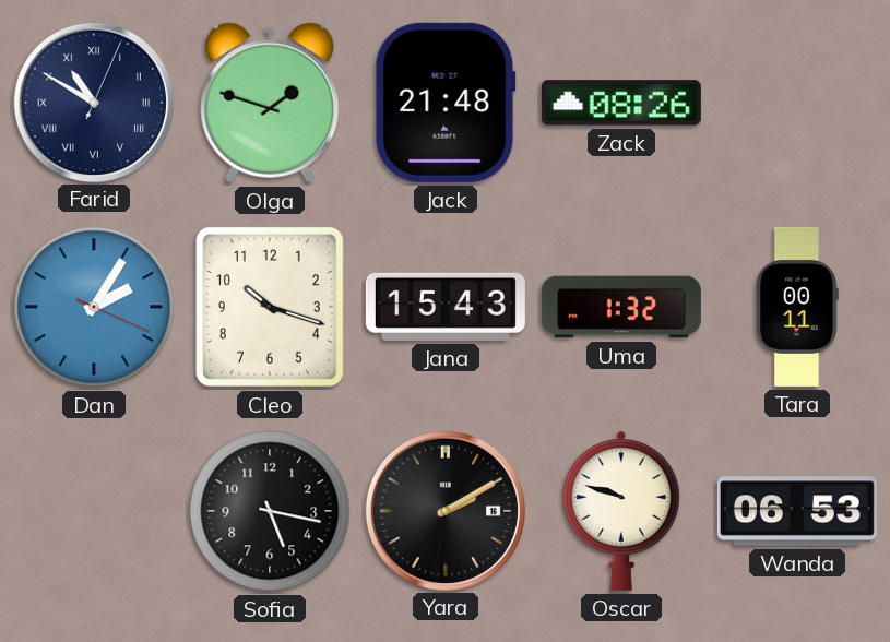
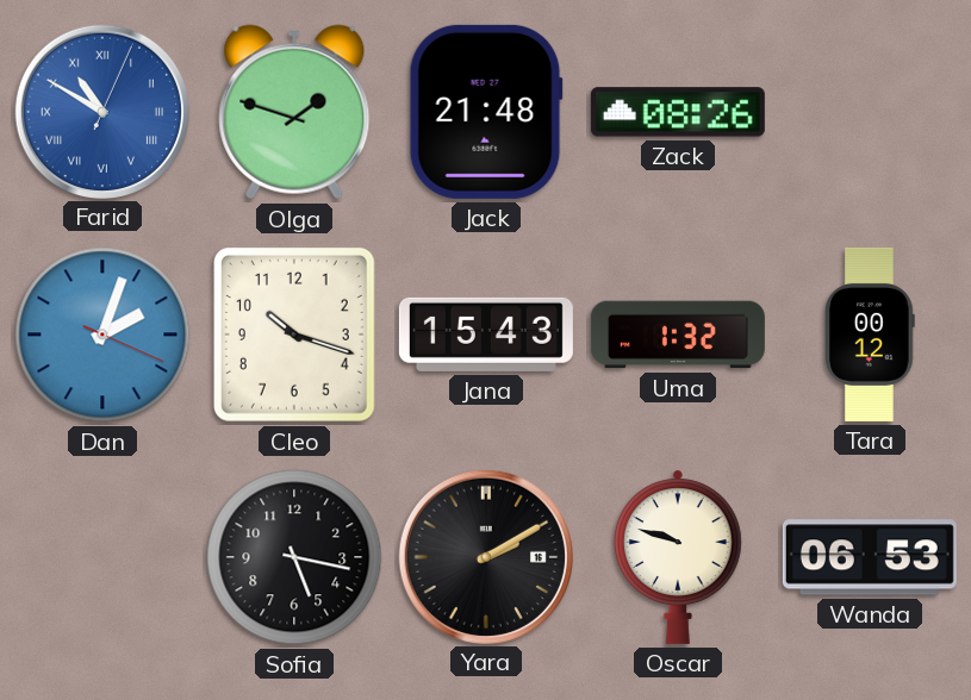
Farid dial: navy -> blue (101, 111)
Dan: 2:05 -> 2:03 (102, 335)
Tara: 00:11 -> 00:12 (871, 335)
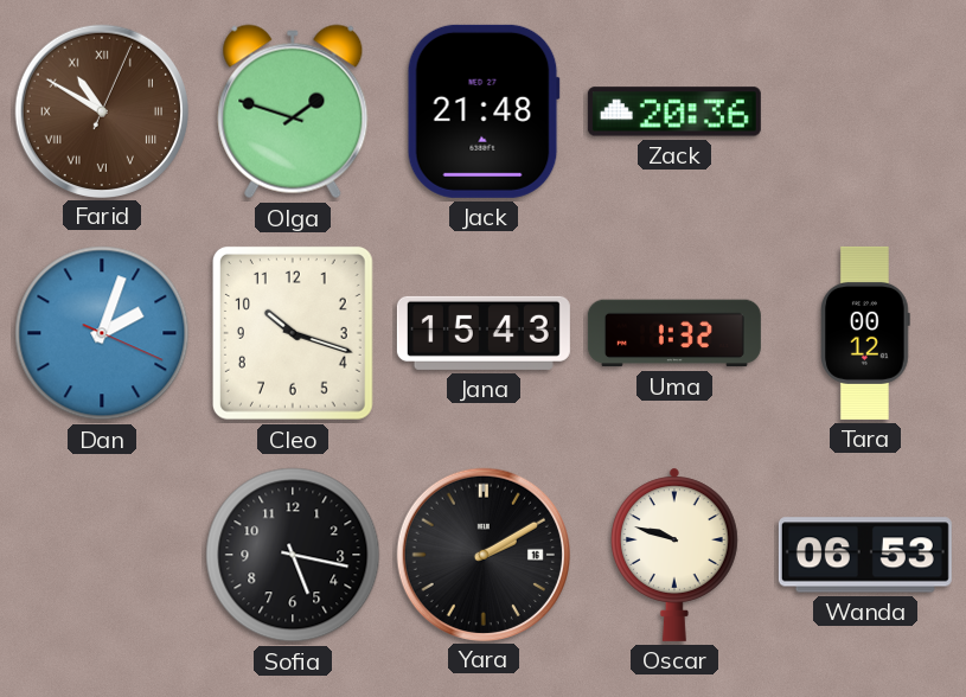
Farid dial: blue -> brown (101, 110)
Zack: 08:26 -> 20:36 (674, 111)
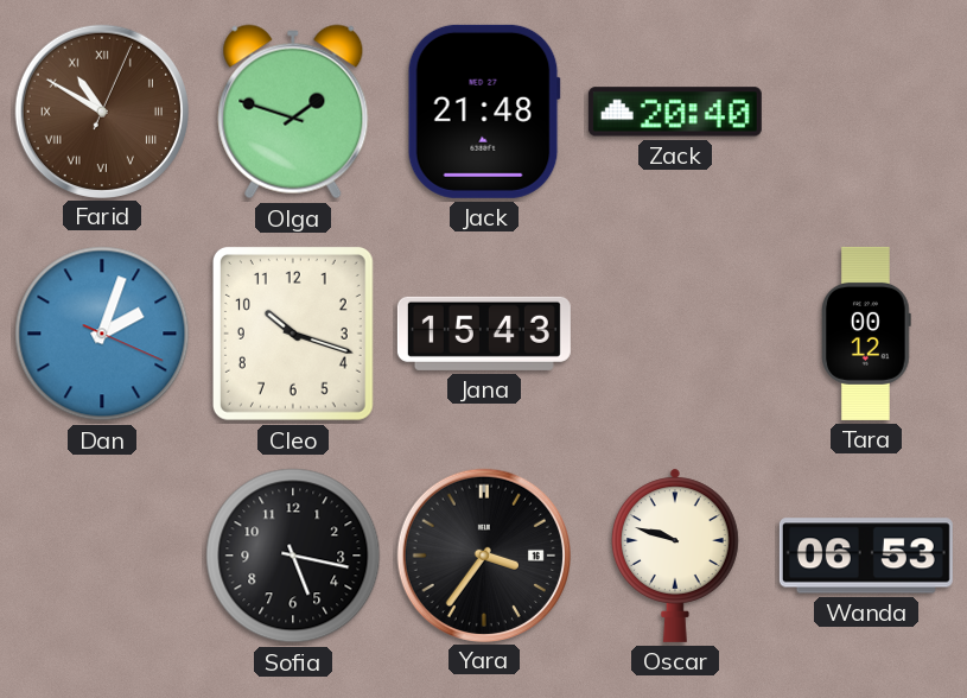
Zack: 20:36 -> 20:40 (675, 112)
Uma: 1:32 -> none (674, 333)
Yara: 2:10 -> 3:36 (483, 554)
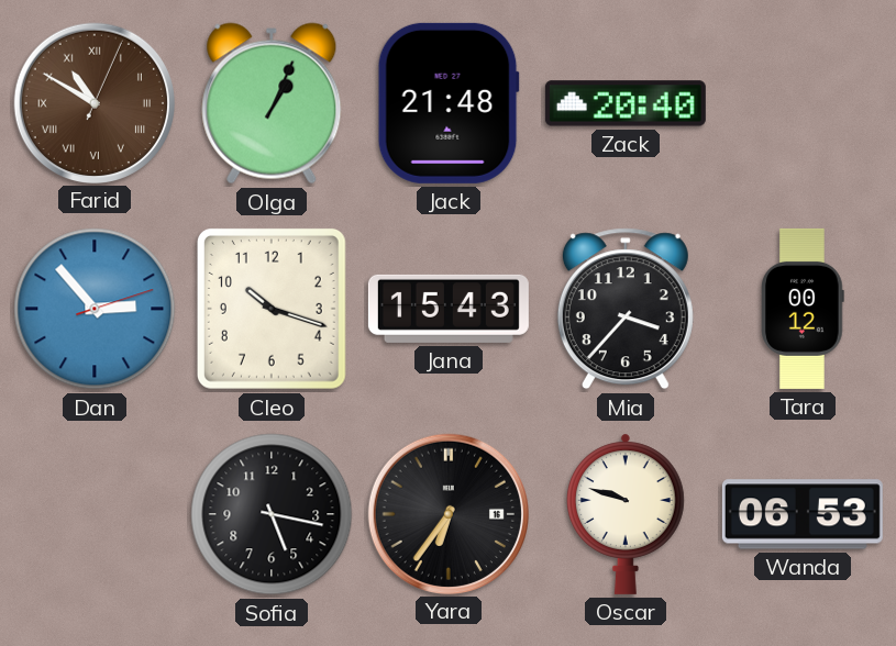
Olga: 1:48 -> 1:04 (272, 103)
Dan: 2:03 -> 2:53 (95, 309)
Mia: none -> 3:37 (626, 309)
Yara: 3:36 -> 6:36 (447, 513)
